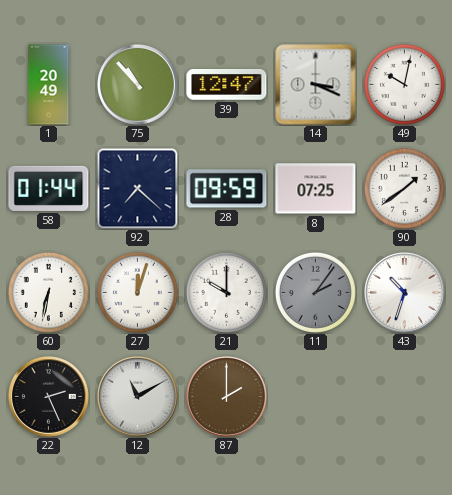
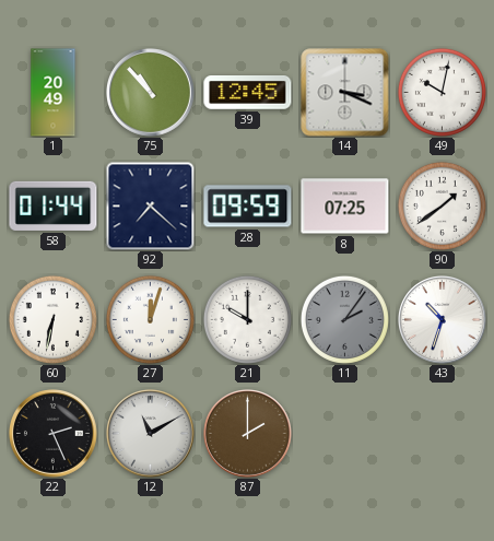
39: 12:47 -> 12:45 (248, 93)
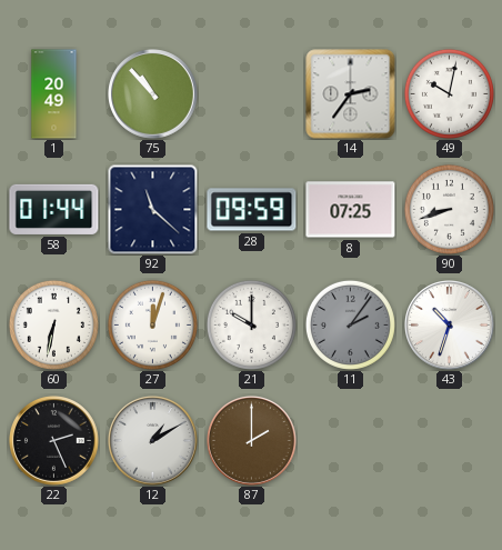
39: 12:45 -> none (248, 93)
14: 3:19 -> 2:36 (351, 94)
92: 7:22 -> 11:22 (152, 209)
90: 1:39 -> 8:42 (449, 209)
12: 11:10 -> 1:10 (153, 441)
